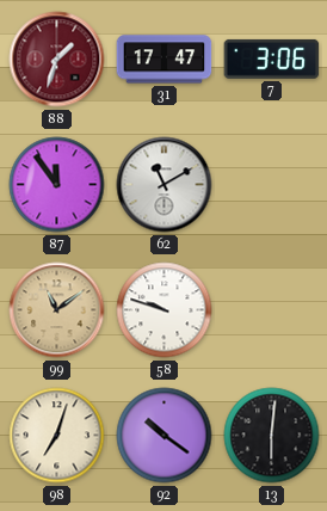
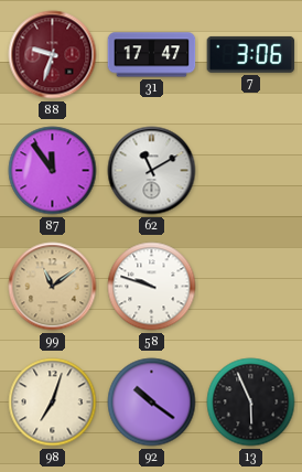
88: 1:33 -> 9:33 (53, 55)
13: 6:01 -> 5:56 (251, 403)
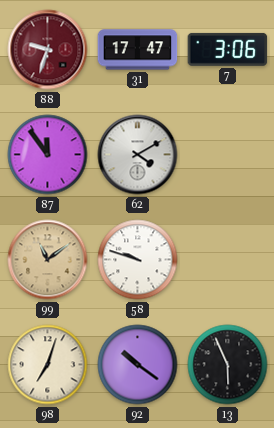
62: 11:10 -> 4:10 (138, 155)
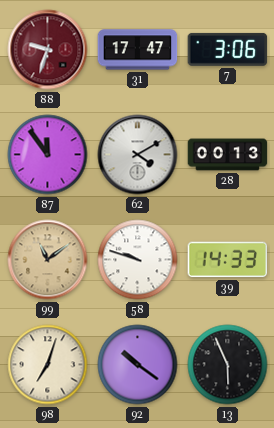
28: none -> 00:13 (228, 155)
39: none -> 14:33 (228, 260)
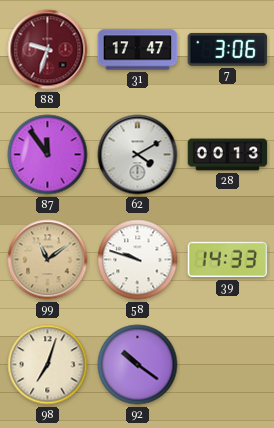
13: 5:56 -> none (228, 365)
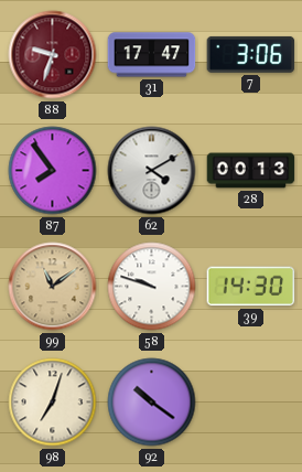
87: 11:54 -> 7:54 (53, 171)
39: 14:33 -> 14:30 (251, 287)
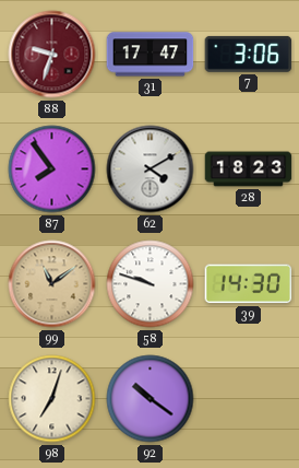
28: 00:13 -> 18:23 (249, 169)
